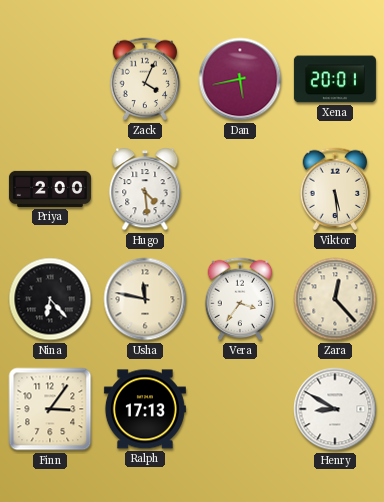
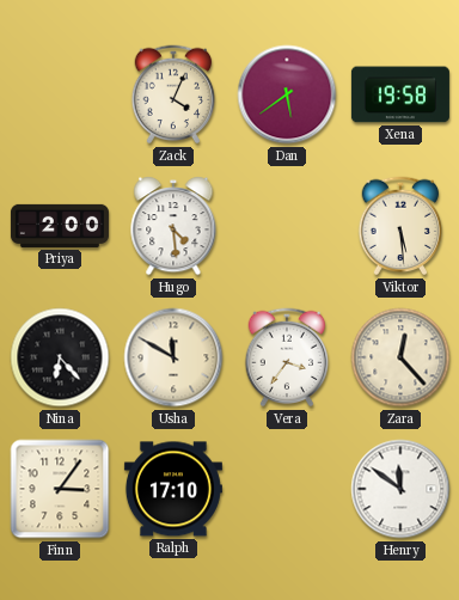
Dan: 5:43 -> 5:39 (287, 94)
Xena: 20:01 -> 19:58 (400, 94)
Usha: 11:47 -> 11:50 (173, 357)
Ralph: 17:13 -> 17:10 (173, 489)
Henry: 8:50 -> 11:51 (400, 489)
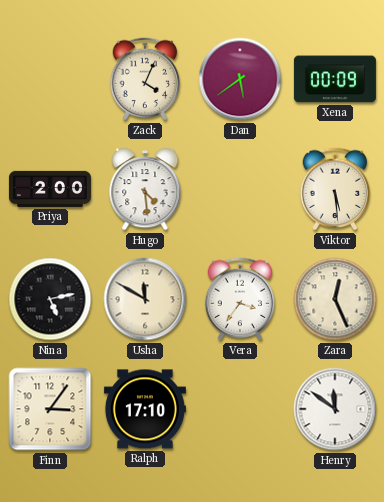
Xena: 19:58 -> 00:09 (335, 79)
Nina: 6:23 -> 5:13 (50, 299)
Zara: 12:23 -> 12:26 (335, 299)
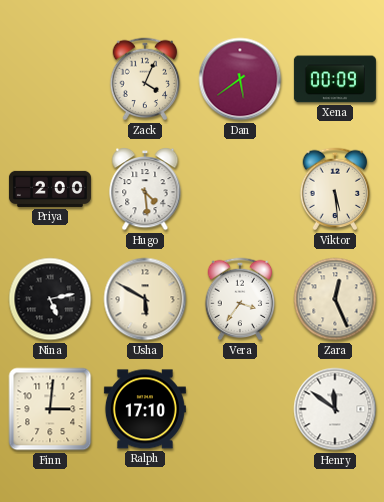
Usha: 11:50 -> 5:50 (145, 299)
Finn: 3:06 -> 3:01 (50, 409)
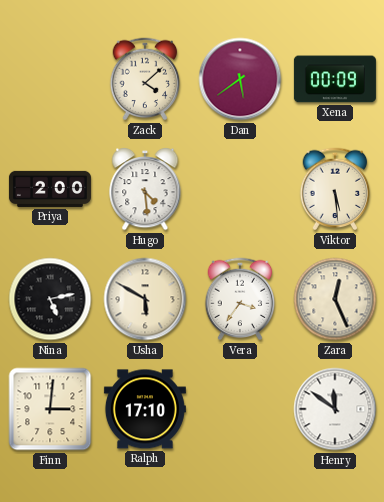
Zack: 4:04 -> 4:08 (145, 79)
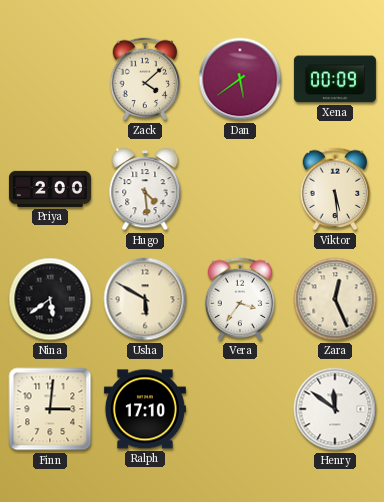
Nina: 5:13 -> 5:39 (50, 299)
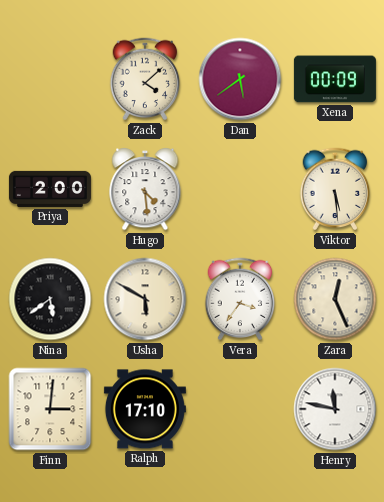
Henry: 11:51 -> 11:47 (335, 409)
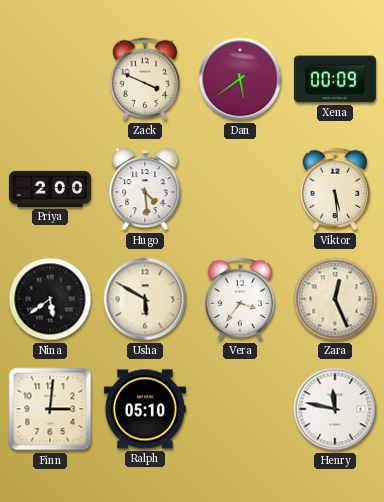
Zack: 4:08 -> 3:49 (145, 79)
Ralph: 17:10 -> 05:10 (145, 409)
